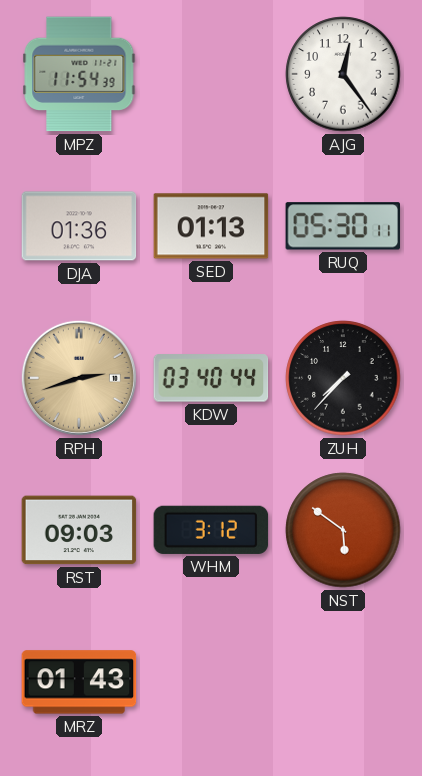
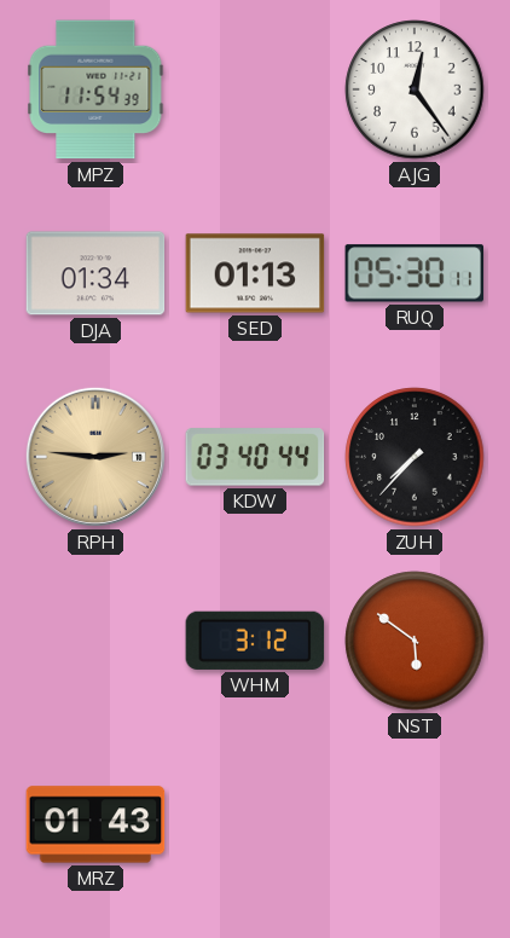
DJA: 01:36 -> 01:34 (95, 273)
RPH: 2:42 -> 2:46 (95, 457)
RST: 09:03 -> none (79, 530)
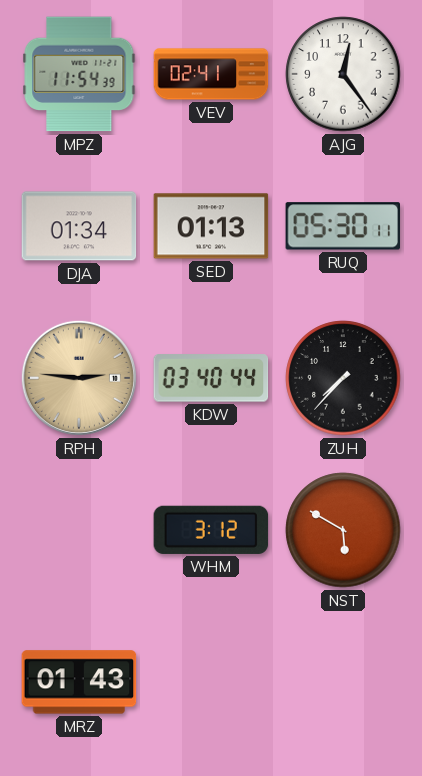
VEV: none -> 02:41 (211, 74)
NST: 5:51 -> 5:50 (343, 530)
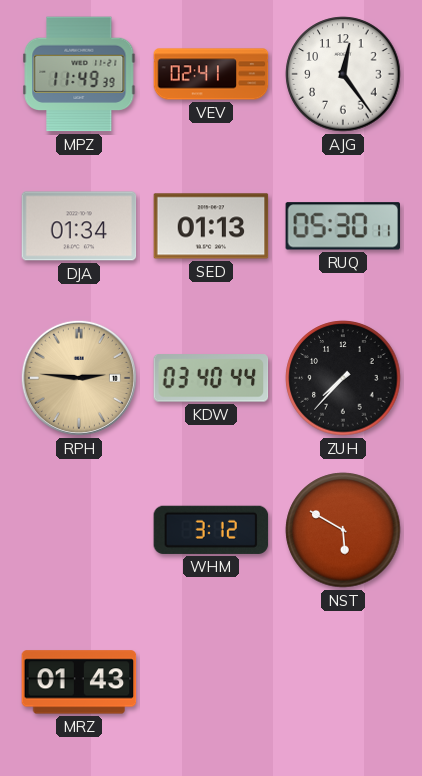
MPZ: 11:54 -> 11:49 (79, 74)
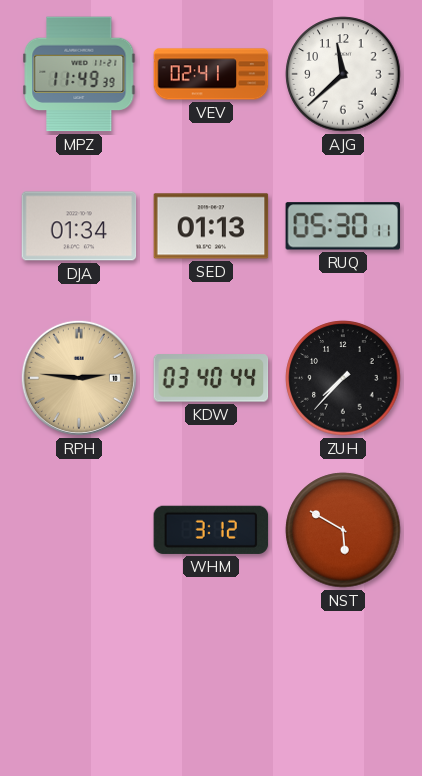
AJG: 12:24 -> 11:38 (343, 74)
MRZ: 01:43 -> none (79, 682)
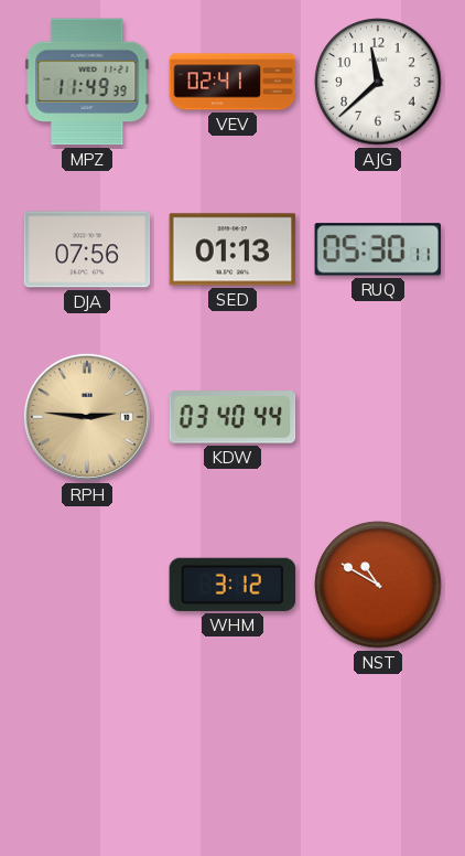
DJA: 01:34 -> 07:56 (87, 249)
ZUH: 7:37 -> none (343, 378)
NST: 5:50 -> 10:50 (378, 585)
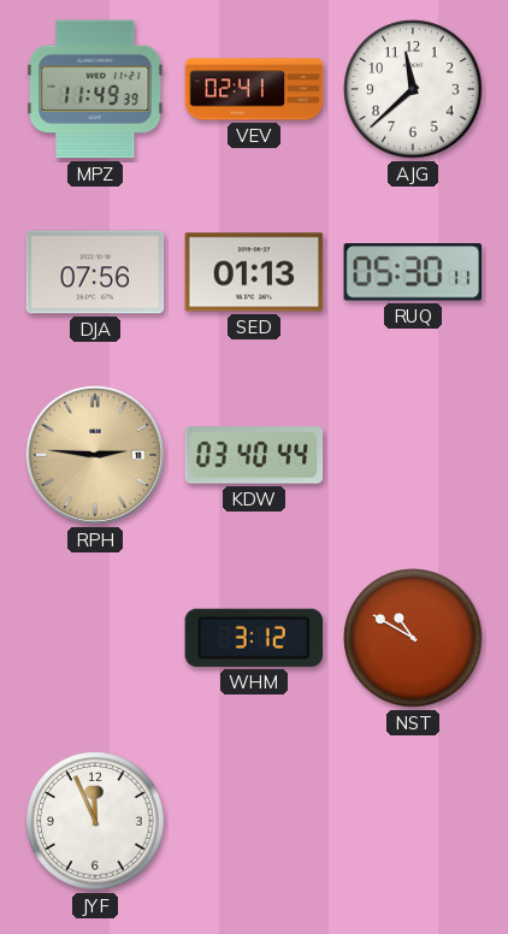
JYF: none -> 11:56 (95, 821)
